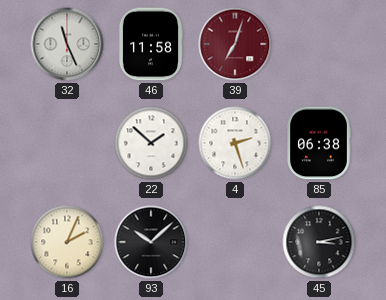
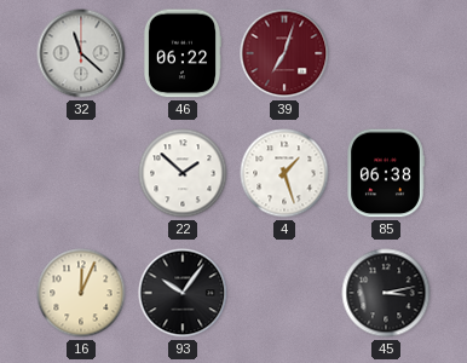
32: 11:26 -> 11:22 (81, 53)
46: 11:58 -> 06:22 (181, 53)
4: 2:27 -> 1:27 (284, 173)
16: 2:04 -> 12:04 (81, 293)
93: 10:08 -> 10:06 (183, 293)
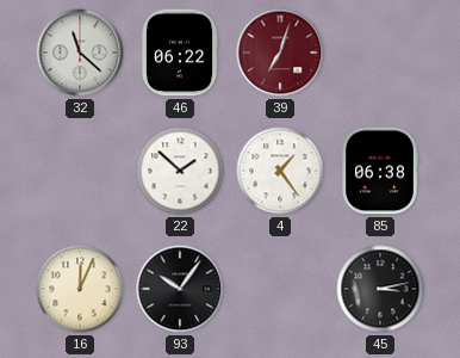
4: 1:27 -> 1:24 (280, 171)
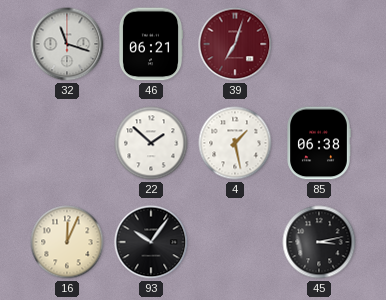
32: 11:22 -> 11:18 (67, 44)
46: 06:22 -> 06:21 (150, 44)
4: 1:24 -> 1:28 (235, 143)
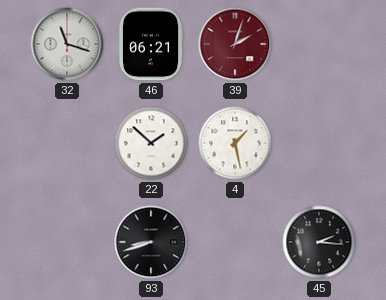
39: 7:03 -> 2:03 (235, 44)
85: 06:38 -> none (319, 143)
16: 12:04 -> none (67, 242)
93: 10:06 -> 8:42 (151, 242)
45: 3:13 -> 2:16 (319, 242)
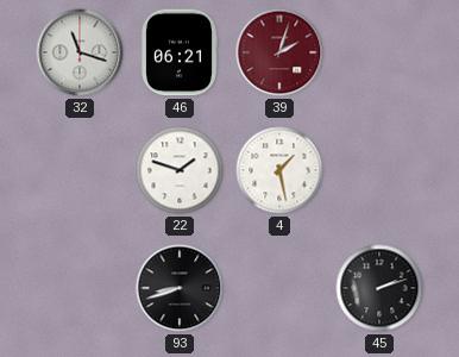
22: 1:52 -> 1:48 (180, 170)
45: 2:16 -> 2:12 (379, 288)
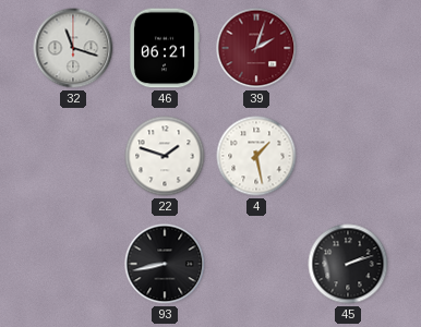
93: 8:42 -> 8:43 (165, 264)
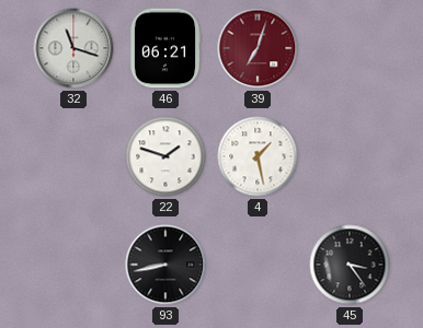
39: 2:03 -> 7:03 (258, 48)
45: 2:12 -> 3:24 (350, 265)
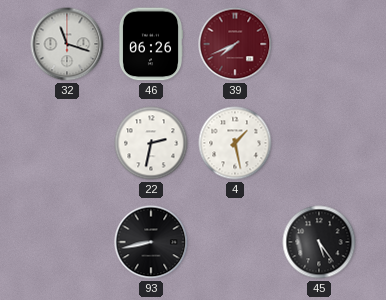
46: 06:21 -> 06:26 (150, 44)
39: 7:03 -> 7:41 (235, 44)
22: 1:48 -> 2:32 (151, 143)
45: 3:24 -> 5:24 (319, 242)
